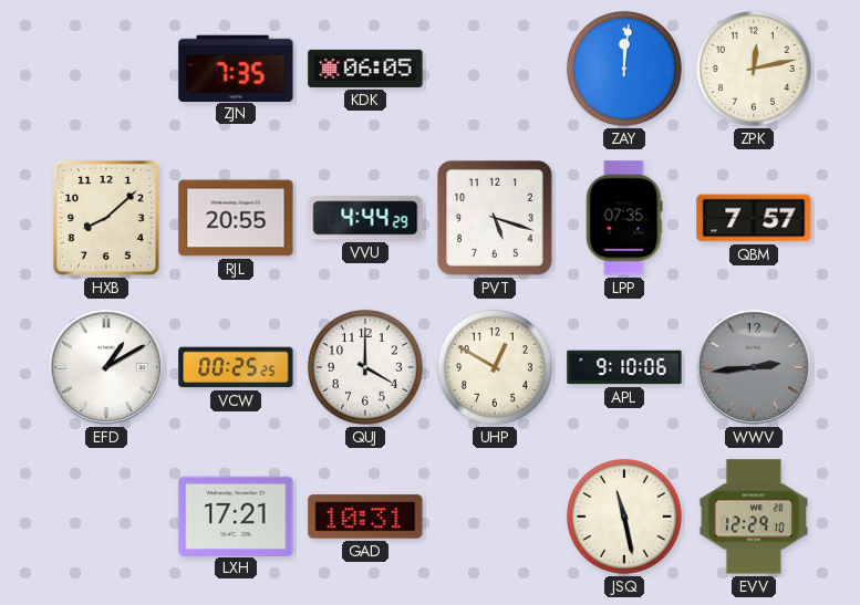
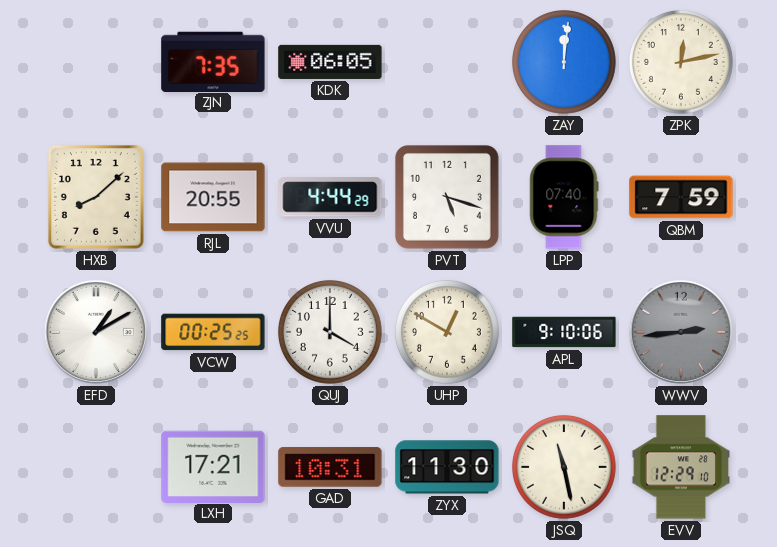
LPP: 07:35 -> 07:40 (564, 197)
QBM: 7:57 -> 7:59 (681, 197)
ZYX: none -> 11:30 (447, 467)
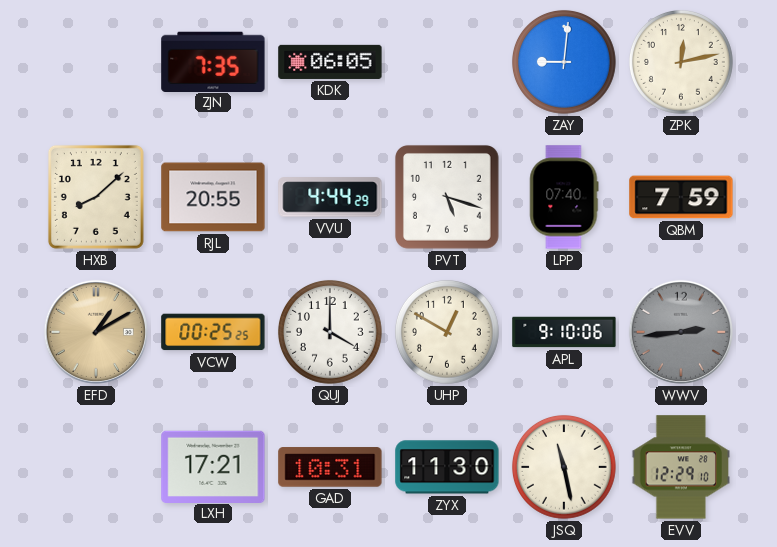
ZAY: 12:01 -> 9:01 (564, 62)
EFD dial: white -> champagne (96, 332)
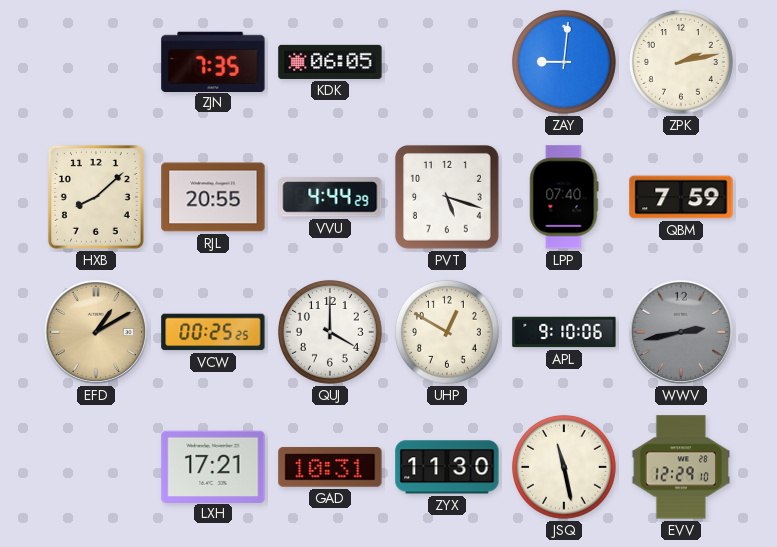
ZPK: 12:13 -> 2:13 (681, 62)
WWV: 2:44 -> 2:43 (681, 332)
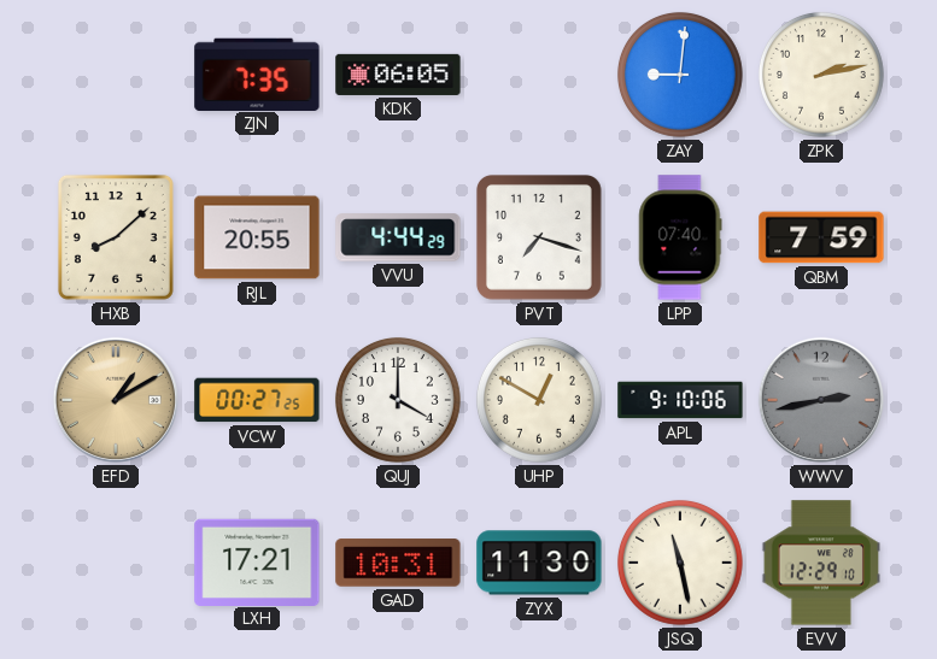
PVT: 5:18 -> 7:18 (539, 237)
VCW: 00:25 -> 00:27 (257, 400)
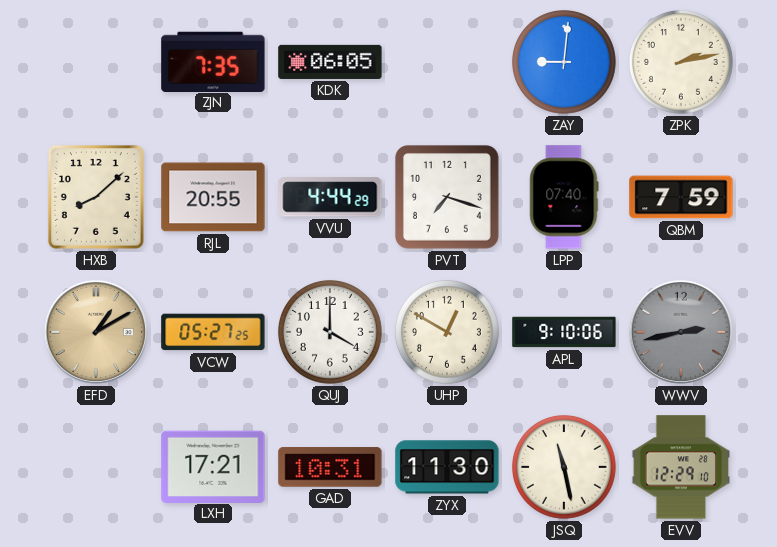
VCW: 00:27 -> 05:27 (213, 332)
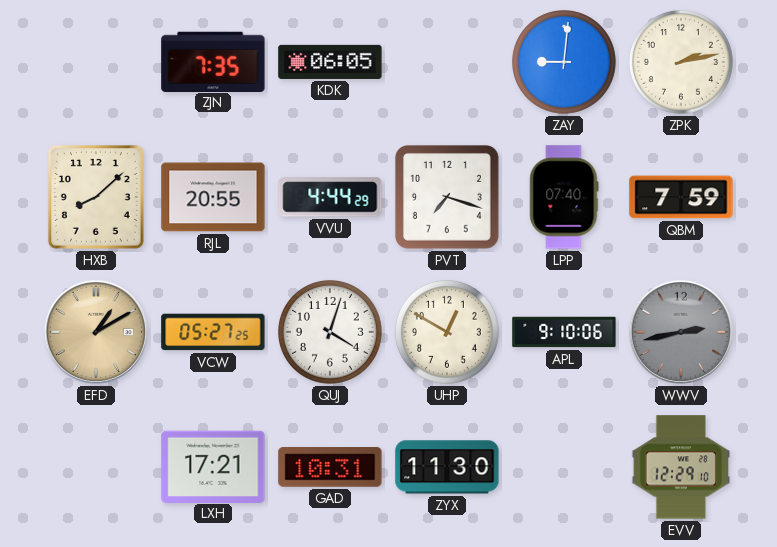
QUJ: 4:00 -> 4:03 (330, 332)
JSQ: 11:28 -> none (564, 467)
